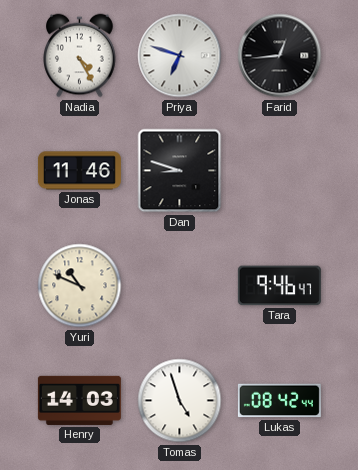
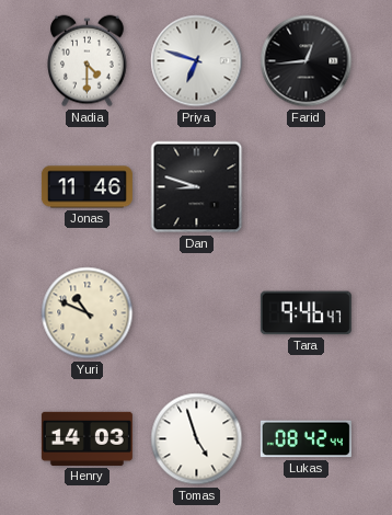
Nadia: 4:25 -> 4:30 (88, 61)
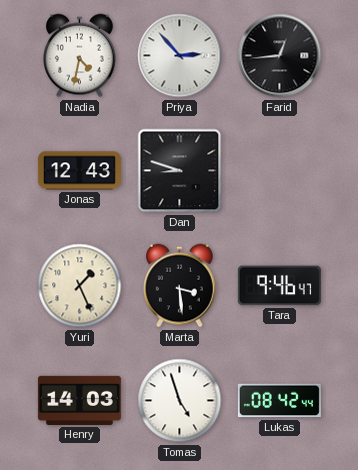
Nadia: 4:30 -> 4:32 (80, 56)
Priya: 6:48 -> 2:53 (180, 56)
Jonas: 11:46 -> 12:43 (79, 171)
Yuri: 10:49 -> 1:26 (80, 286)
Marta: none -> 3:29 (180, 286)
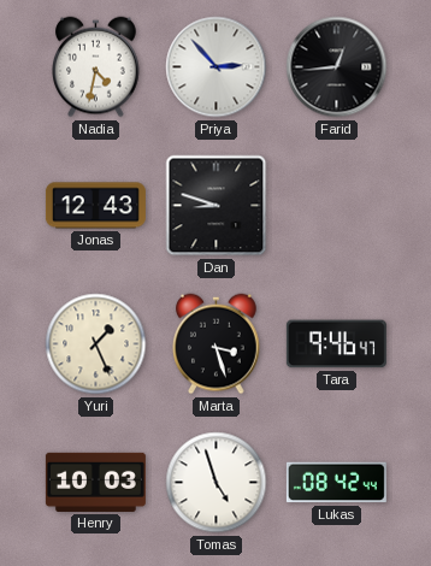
Marta: 3:29 -> 3:27 (217, 344)
Henry: 14:03 -> 10:03 (95, 482)
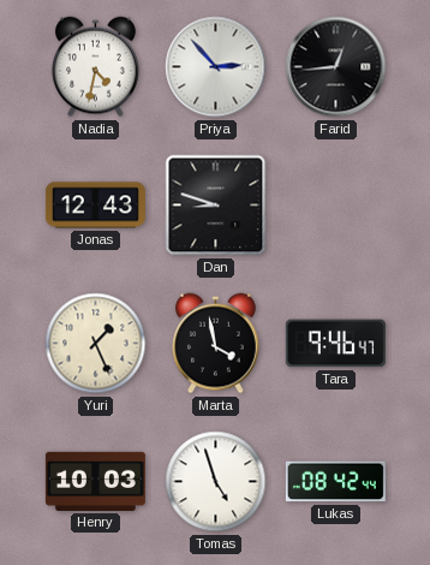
Marta: 3:27 -> 3:58 (216, 344)
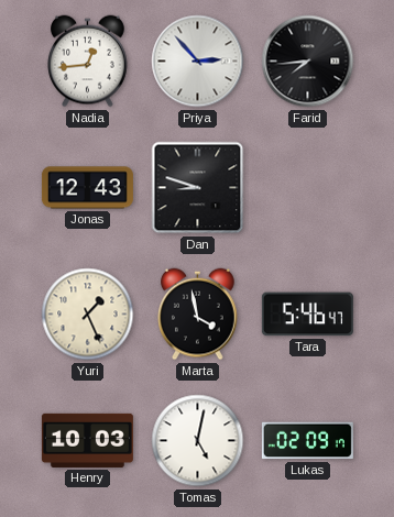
Nadia: 4:32 -> 12:44 (88, 62)
Farid: 12:44 -> 7:44 (308, 62)
Tara: 9:46 -> 5:46 (307, 315)
Tomas: 4:57 -> 5:02 (198, 441)
Lukas: 08:42 -> 02:09 (307, 441)
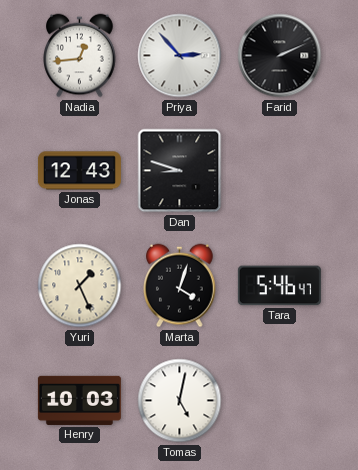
Farid: 7:44 -> 2:11 (280, 56)
Marta: 3:58 -> 4:03 (180, 286)
Lukas: 02:09 -> none (307, 441)
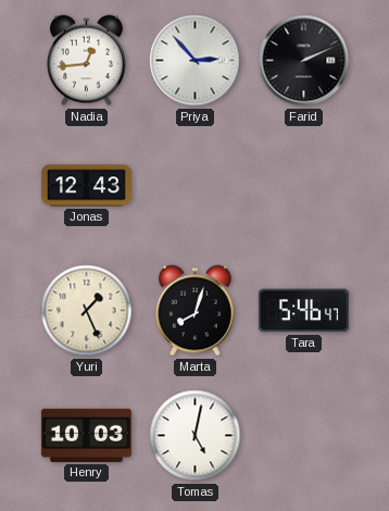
Dan: 8:48 -> none (180, 171)
Marta: 4:03 -> 8:03 (196, 311)
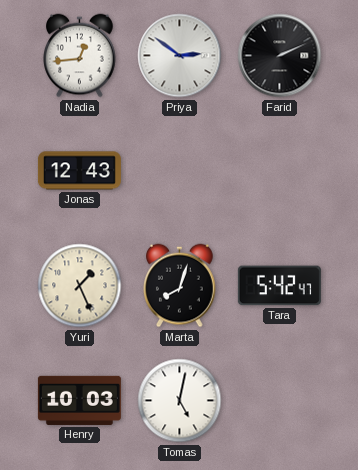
Priya: 2:53 -> 2:51 (180, 56)
Tara: 5:46 -> 5:42 (279, 286)
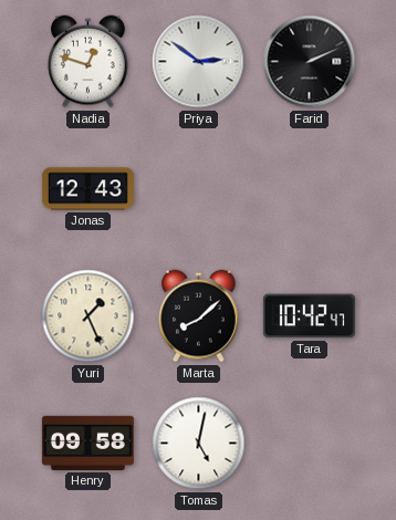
Nadia: 12:44 -> 12:48 (88, 62)
Marta: 8:03 -> 8:08 (199, 316)
Tara: 5:42 -> 10:42 (309, 316)
Henry: 10:03 -> 09:58 (87, 443)
